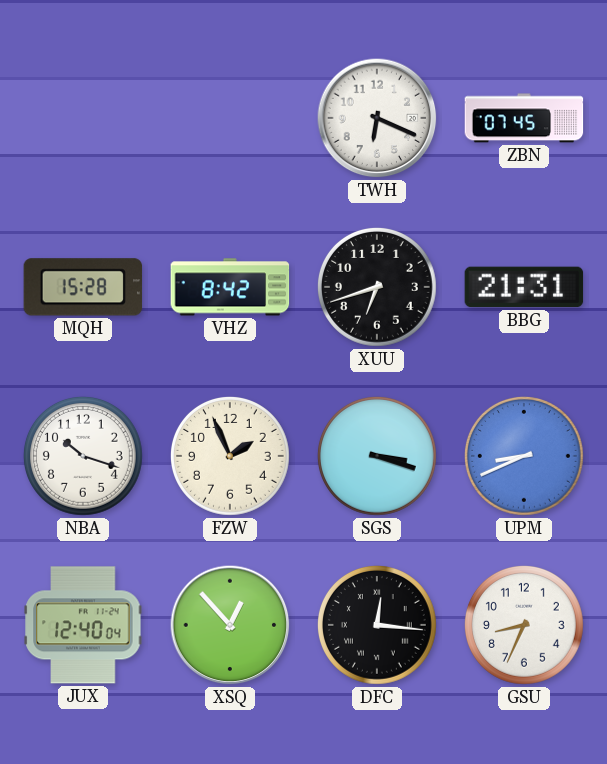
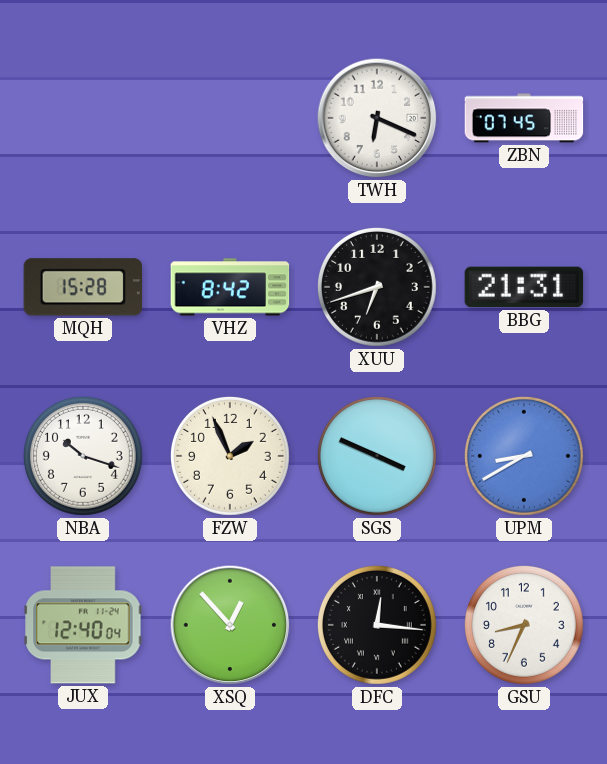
SGS: 3:18 -> 3:49 (377, 456)
UPM: 8:41 -> 8:40 (524, 456)
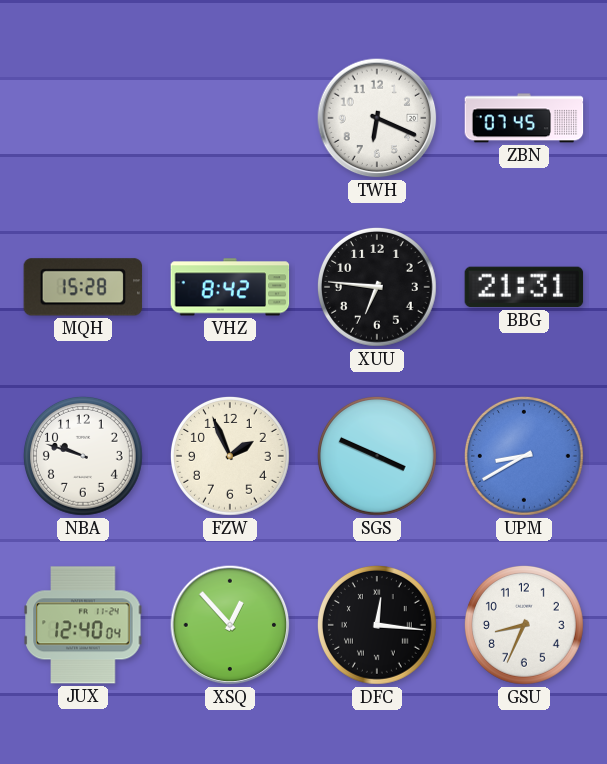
XUU: 6:42 -> 6:46 (377, 287)
NBA: 10:18 -> 9:48 (83, 456)
